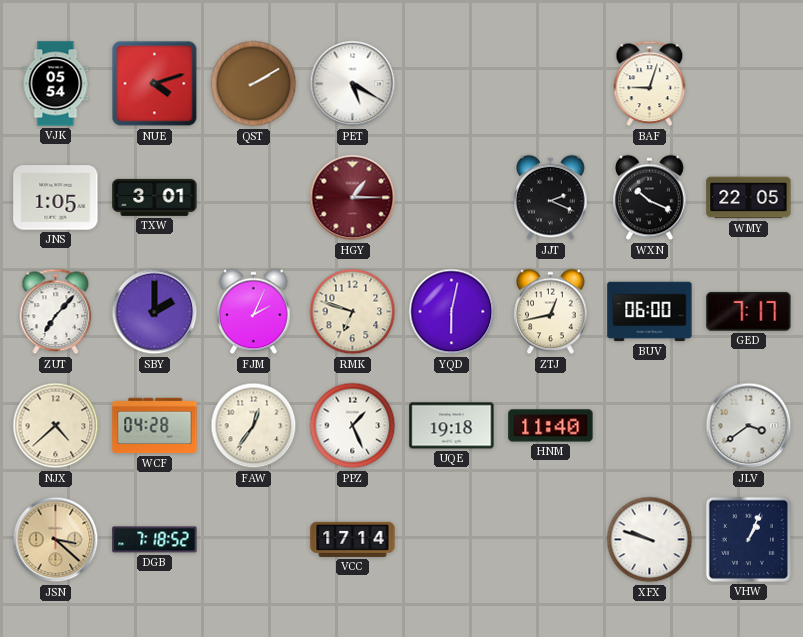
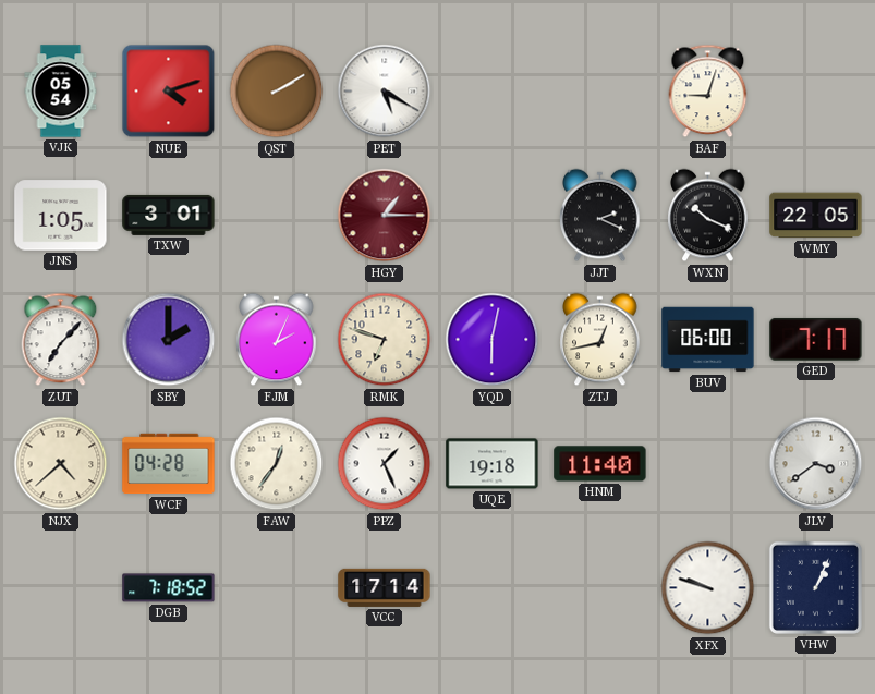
JSN: 3:22 -> none (56, 540)
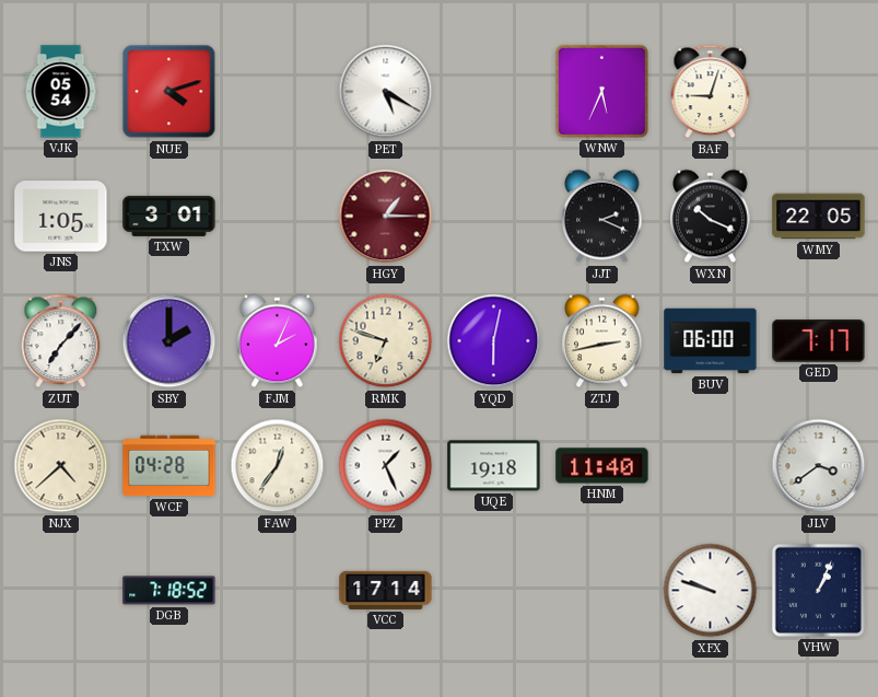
QST: 2:10 -> none (277, 92)
WNW: none -> 5:34 (601, 91)
ZTJ: 12:43 -> 2:43 (602, 341)
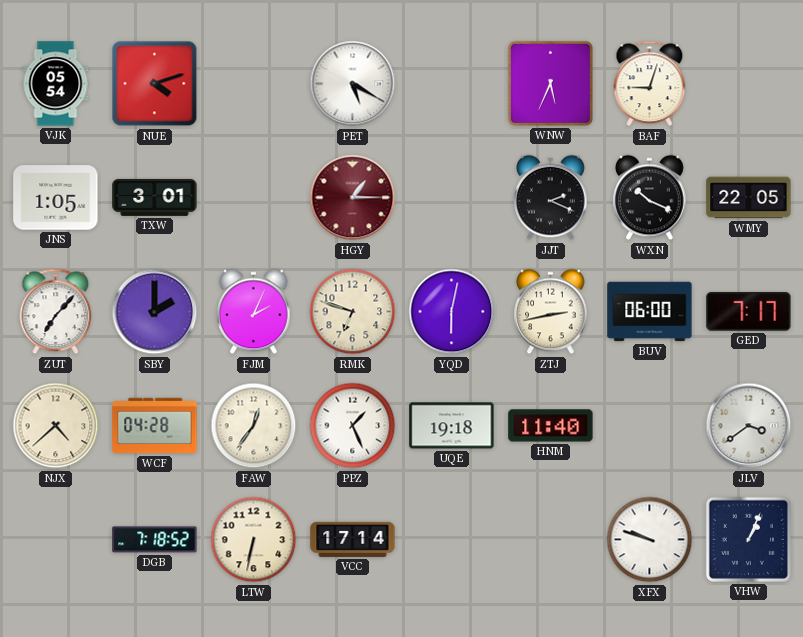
LTW: none -> 6:32 (254, 540)
